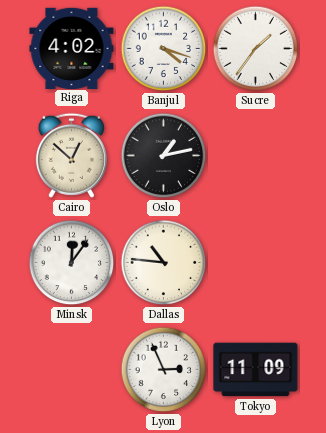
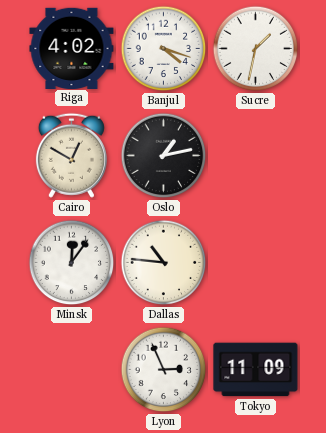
Sucre: 1:36 -> 1:32 (256, 49)
Cairo: 12:52 -> 12:50 (71, 155)
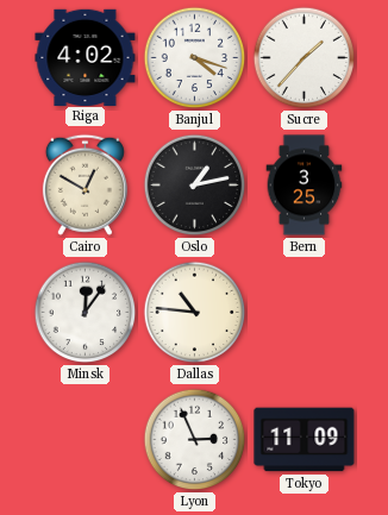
Sucre: 1:32 -> 1:37 (305, 58)
Bern: none -> 3:25 (305, 186)
